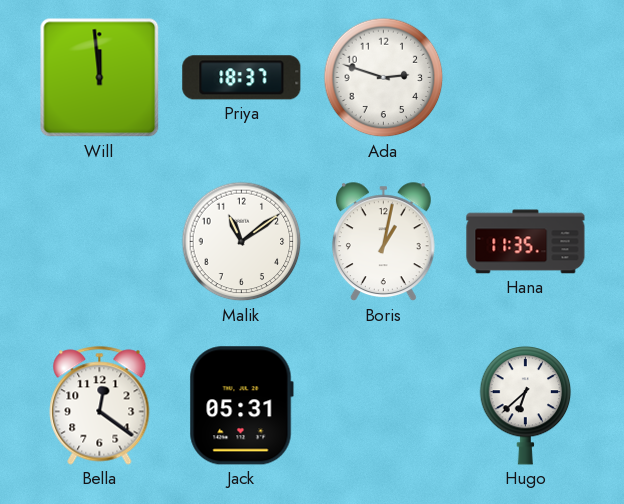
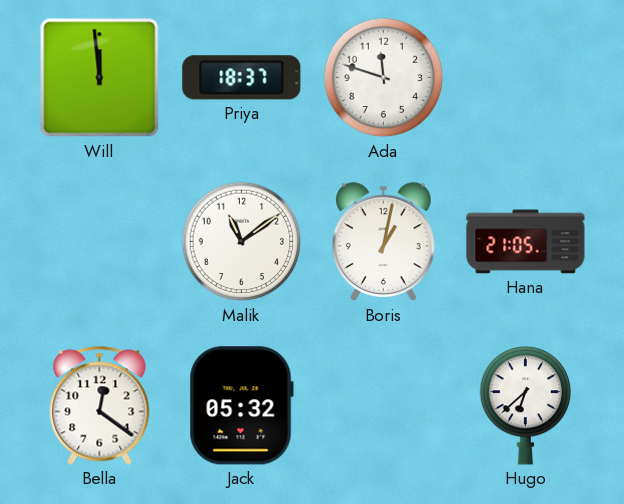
Ada: 2:48 -> 11:48 (384, 78)
Hana: 11:35 -> 21:05 (526, 242)
Jack: 05:31 -> 05:32 (241, 406)
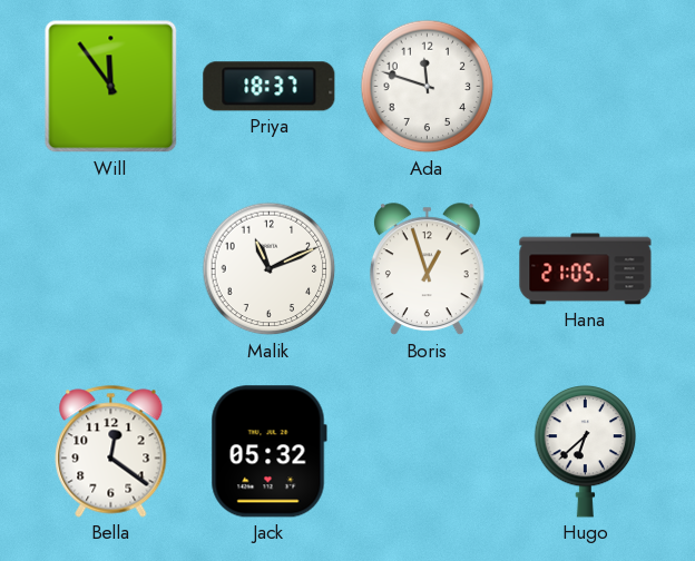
Will: 11:59 -> 11:54 (111, 87)
Malik: 11:09 -> 11:11 (270, 269)
Boris: 1:02 -> 12:57 (427, 269)
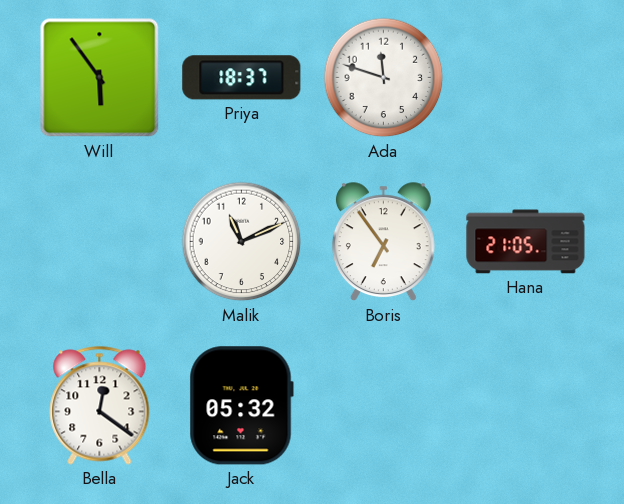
Will: 11:54 -> 5:54 (100, 78)
Boris: 12:57 -> 6:54 (383, 242)
Hugo: 6:38 -> none (586, 451)
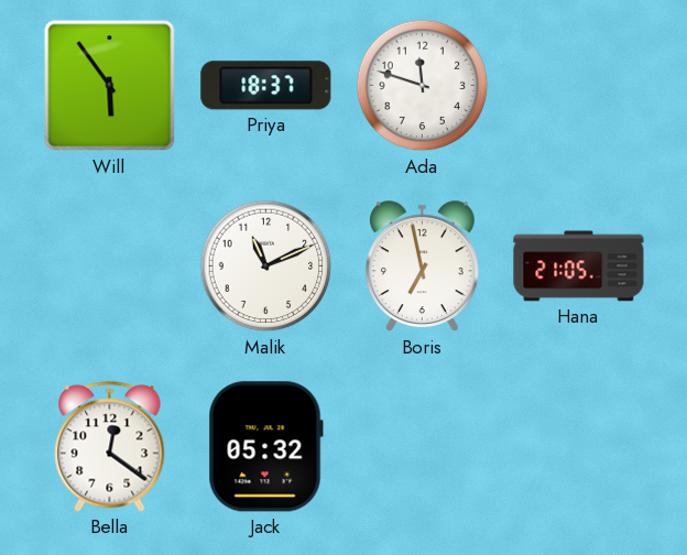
Boris: 6:54 -> 6:58 (422, 266)
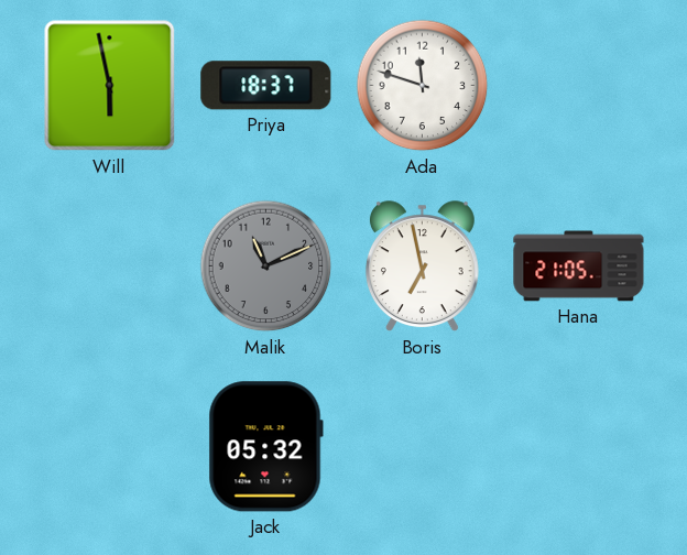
Will: 5:54 -> 5:58 (110, 86)
Malik dial: white -> grey (266, 266)
Bella: 12:21 -> none (110, 447)
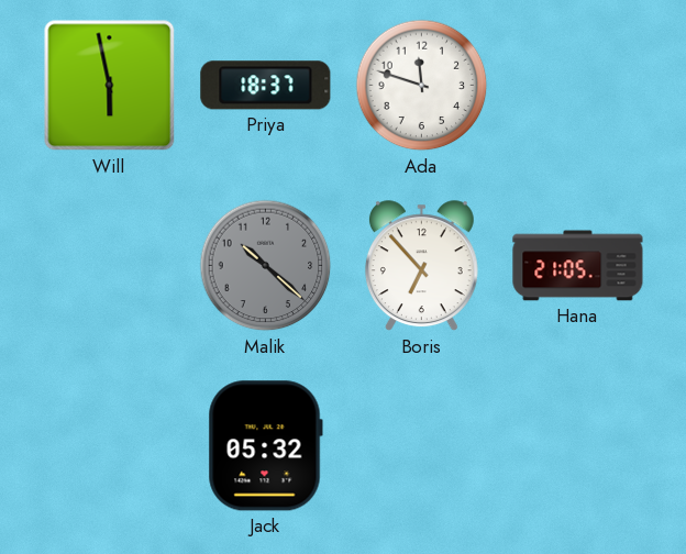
Malik: 11:11 -> 10:22 (266, 266)
Boris: 6:58 -> 6:53 (421, 266)
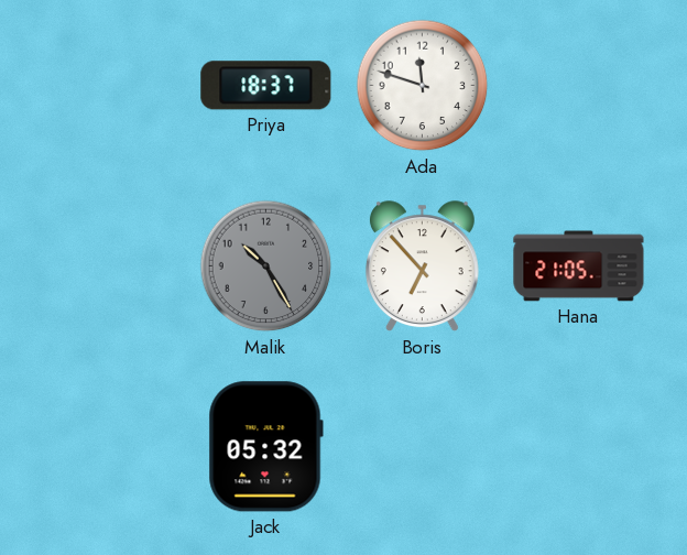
Will: 5:58 -> none (110, 86)
Malik: 10:22 -> 10:25 (266, 266)
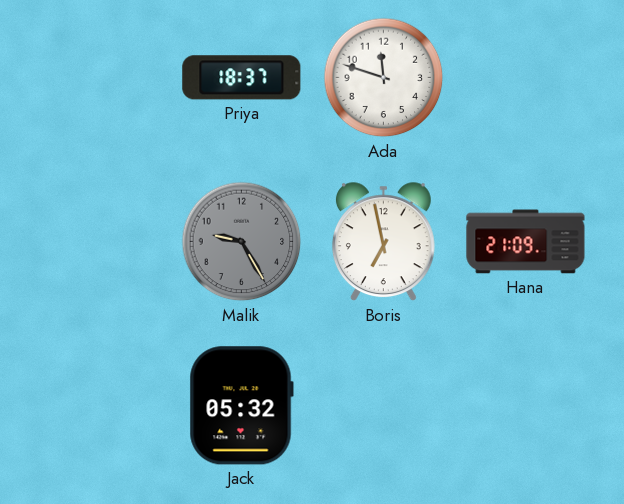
Malik: 10:25 -> 9:25 (242, 242)
Boris: 6:53 -> 6:58 (383, 242)
Hana: 21:05 -> 21:09 (526, 242)
